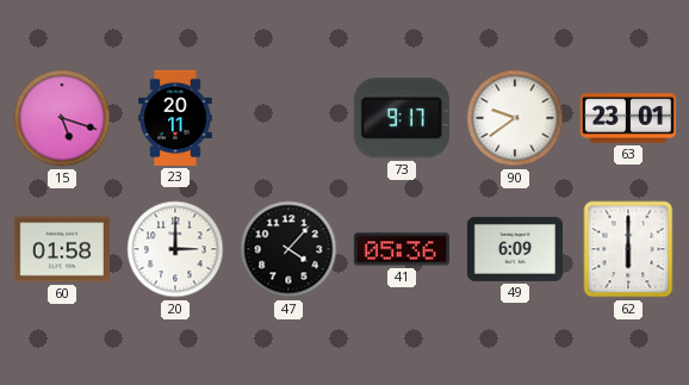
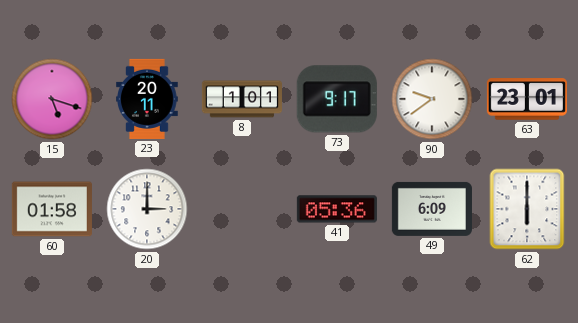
8: none -> 1:01 (242, 99)
47: 4:07 -> none (288, 249)
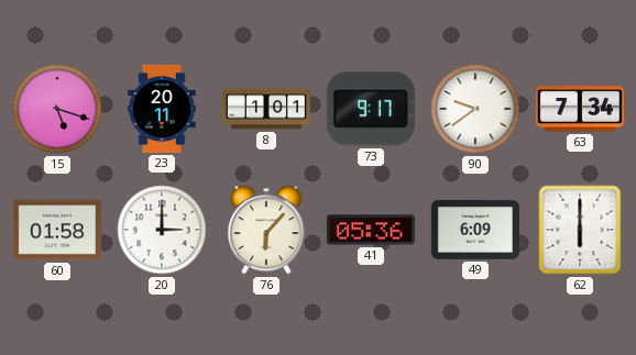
63: 23:01 -> 7:34 (580, 109)
76: none -> 6:07 (266, 230)
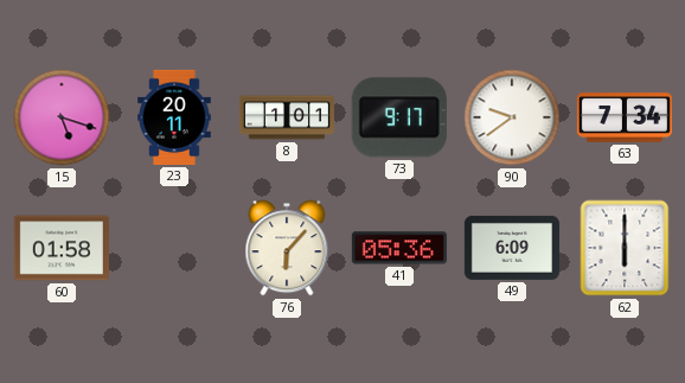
20: 3:00 -> none (162, 230)
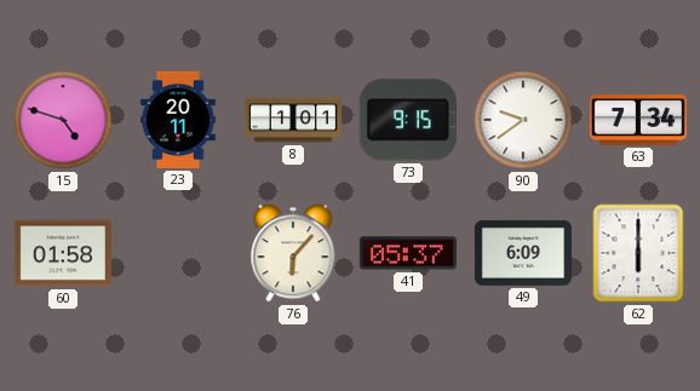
15: 5:18 -> 4:48 (63, 120)
73: 9:17 -> 9:15 (408, 120)
41: 05:36 -> 05:37 (408, 253)
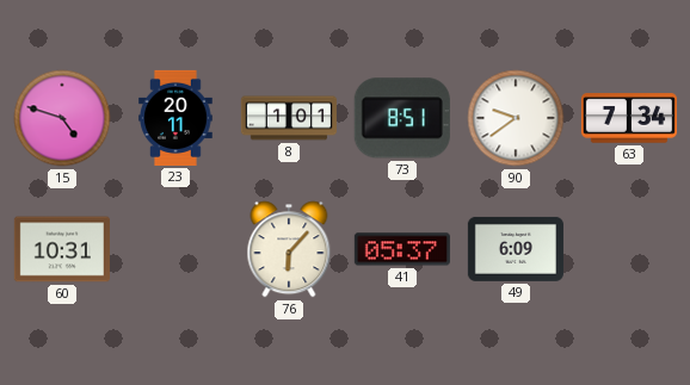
73: 9:15 -> 8:51 (402, 118)
60: 01:58 -> 10:31 (62, 249)
62: 6:00 -> none (638, 253)
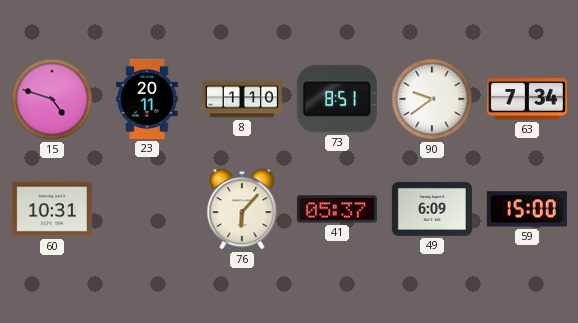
8: 1:01 -> 1:10 (242, 99)
59: none -> 15:00 (527, 209)
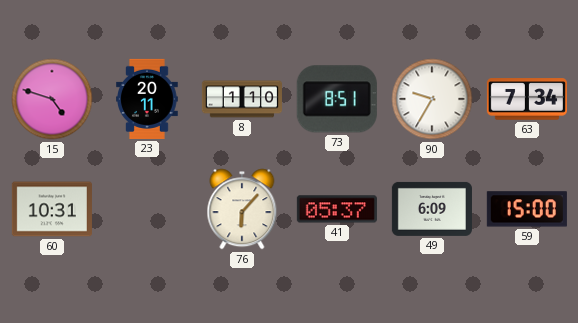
90: 9:39 -> 9:35 (432, 99)
